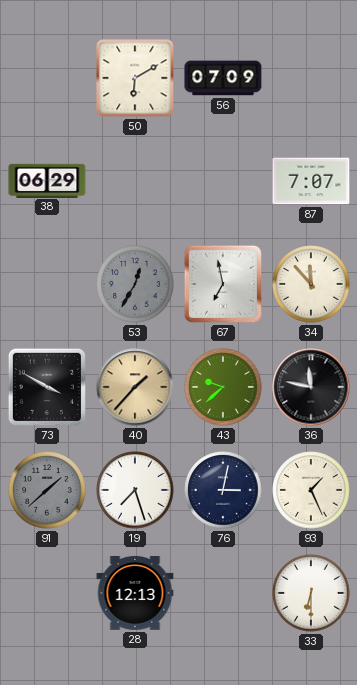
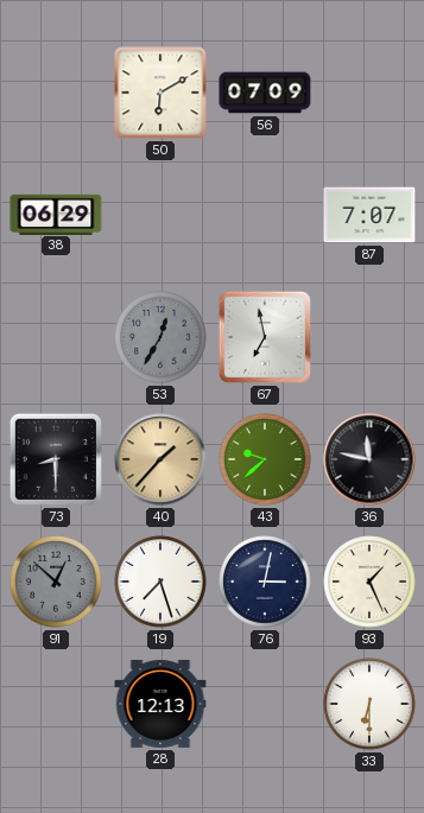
34: 11:53 -> none (311, 284)
73: 3:50 -> 8:30 (56, 459)
91: 1:38 -> 12:52 (56, 582)
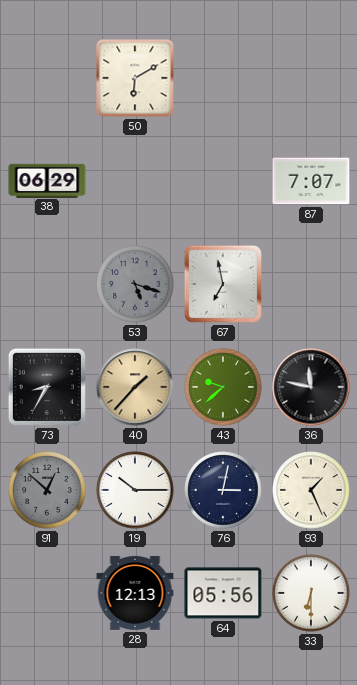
56: 07:09 -> none (265, 93)
53: 12:35 -> 5:18 (135, 284)
73: 8:30 -> 8:35 (47, 387)
19: 7:27 -> 10:15 (135, 490)
64: none -> 05:56 (223, 593)
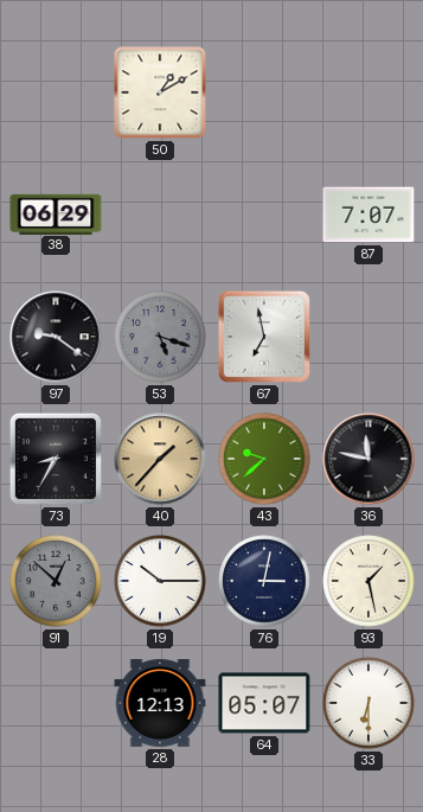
50: 6:10 -> 1:10 (160, 92)
97: none -> 9:21 (56, 337)
93: 1:26 -> 1:28 (368, 581)
64: 05:56 -> 05:07 (264, 703)
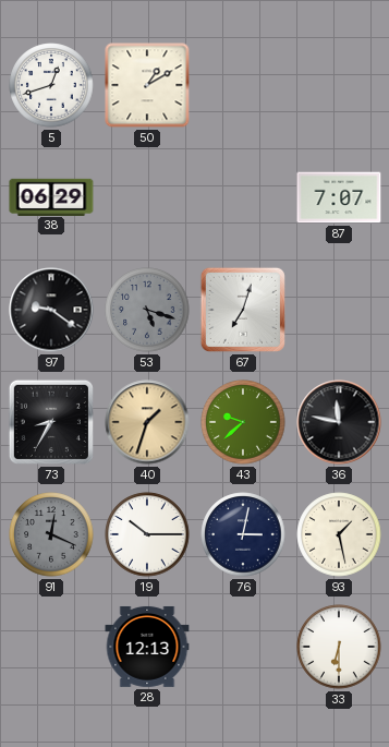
5: none -> 12:42 (51, 85)
67: 6:58 -> 7:03 (243, 310)
40: 1:37 -> 1:33 (147, 422)
91: 12:52 -> 12:19 (51, 534)
64: 05:07 -> none (264, 703)
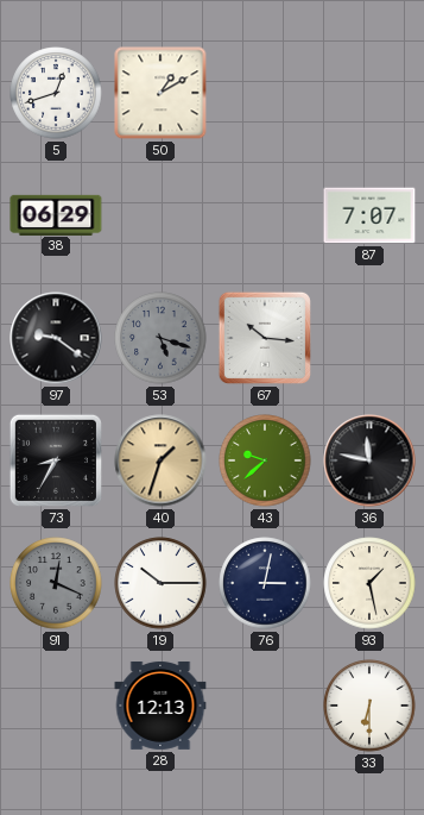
67: 7:03 -> 10:16 (265, 338)
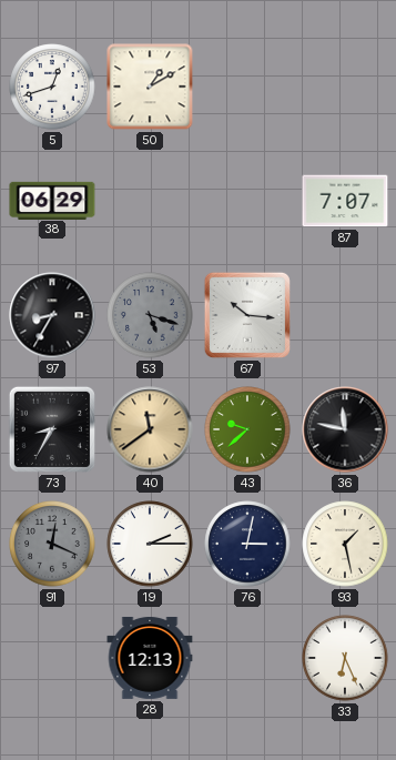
97: 9:21 -> 8:35 (52, 315)
40: 1:33 -> 11:39 (150, 429)
19: 10:15 -> 2:15 (150, 544)
33: 6:30 -> 6:26 (345, 658)
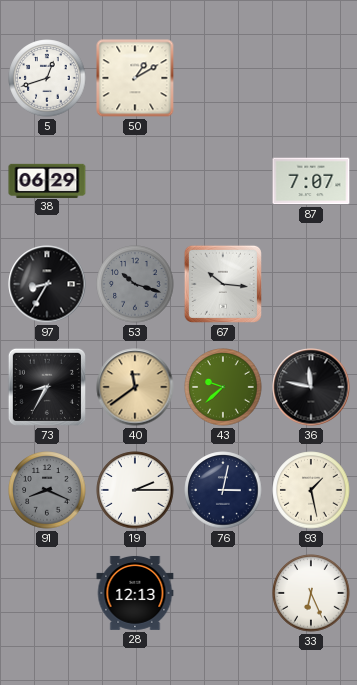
53: 5:18 -> 10:18 (135, 284)
91: 12:19 -> 8:19 (47, 490)
